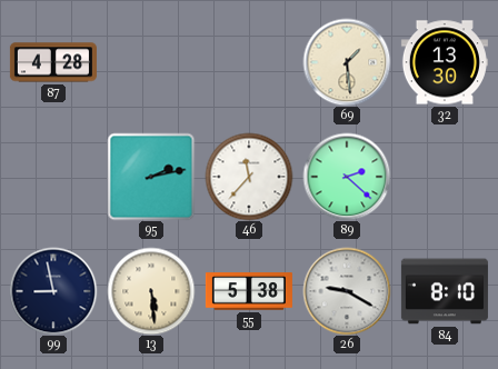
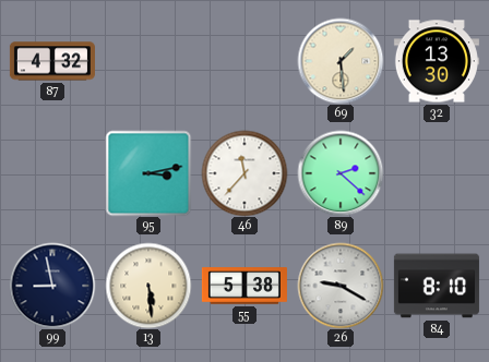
87: 4:28 -> 4:32 (52, 61)
95: 2:13 -> 3:13 (148, 173)
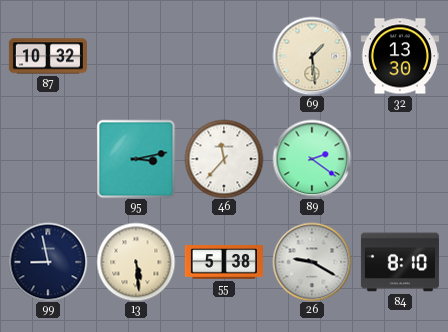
87: 4:32 -> 10:32 (48, 56)
89: 2:22 -> 2:21 (312, 159)
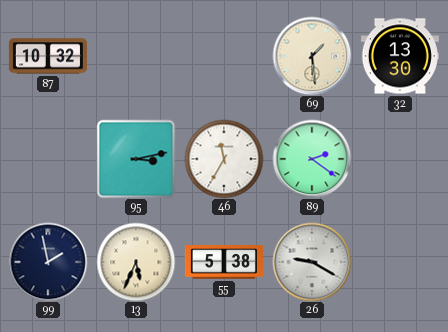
46: 11:37 -> 11:35 (224, 159)
99: 8:58 -> 1:58 (48, 262)
13: 5:29 -> 5:34 (136, 262)
84: 8:10 -> none (400, 262)
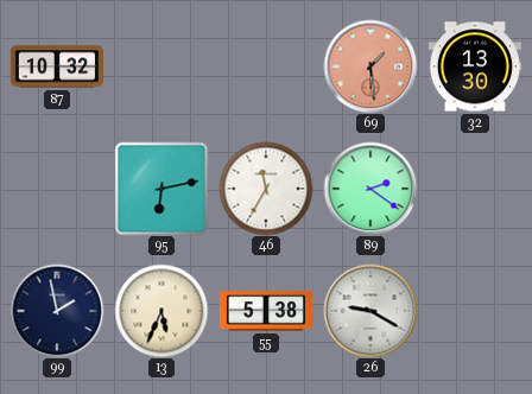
69 dial: cream -> salmon (370, 66)
95: 3:13 -> 6:13 (161, 189)
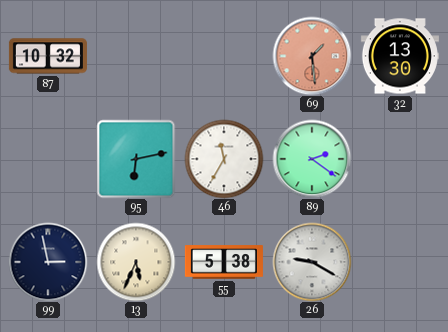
99: 1:58 -> 2:58 (48, 262)
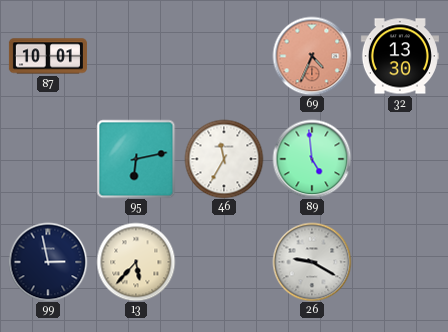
87: 10:32 -> 10:01 (48, 56)
69: 1:29 -> 4:34 (312, 56)
89: 2:21 -> 4:59 (312, 159)
13: 5:34 -> 5:37 (136, 262)
55: 5:38 -> none (224, 262)
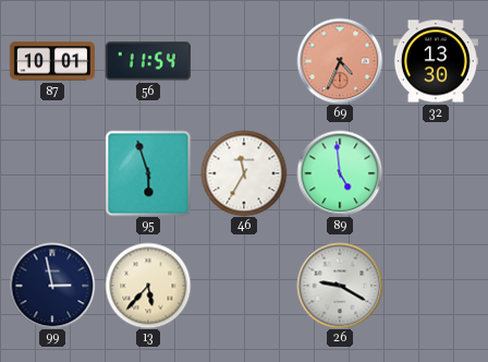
56: none -> 11:54 (148, 61)
95: 6:13 -> 5:57 (148, 173)
